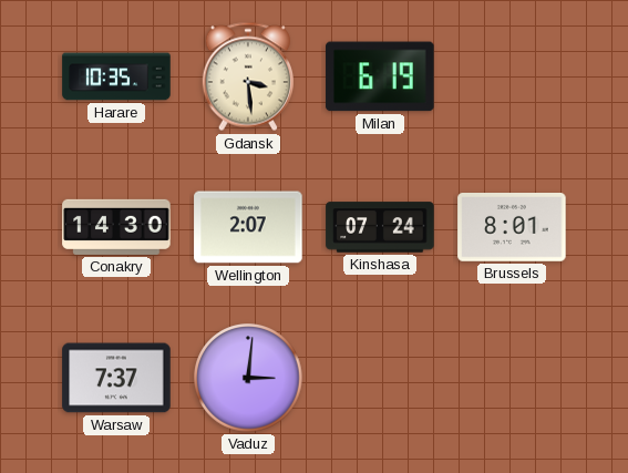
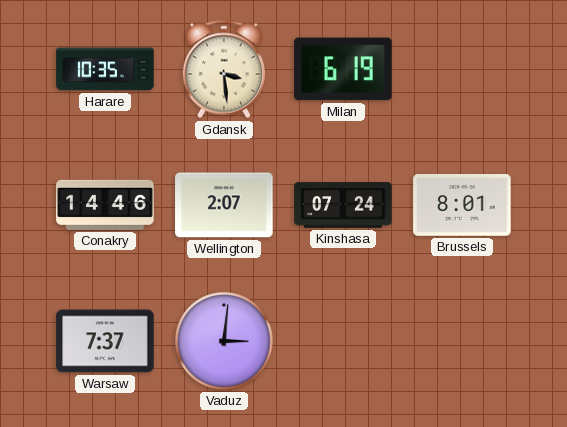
Conakry: 14:30 -> 14:46 (105, 205)
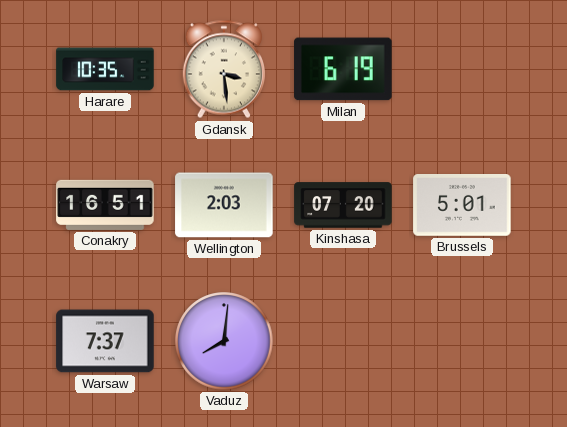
Conakry: 14:46 -> 16:51 (105, 205)
Wellington: 2:07 -> 2:03 (224, 205)
Kinshasa: 07:24 -> 07:20 (343, 205)
Brussels: 8:01 -> 5:01 (462, 206)
Vaduz: 3:01 -> 8:01 (224, 341)
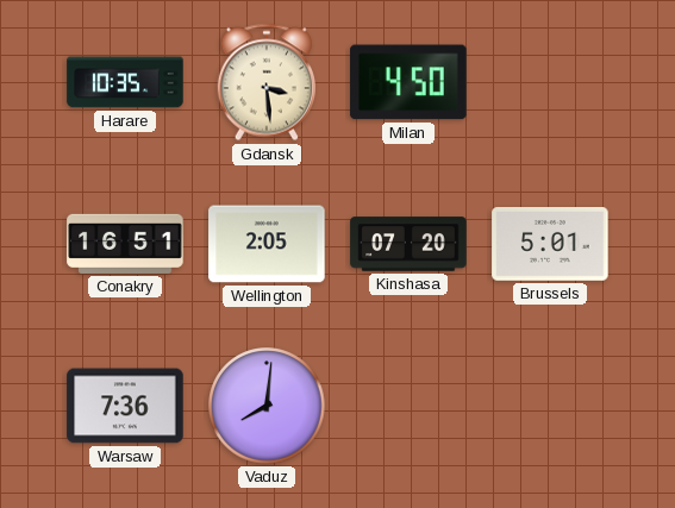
Milan: 6:19 -> 4:50 (408, 82)
Wellington: 2:03 -> 2:05 (267, 244)
Warsaw: 7:37 -> 7:36 (125, 406)
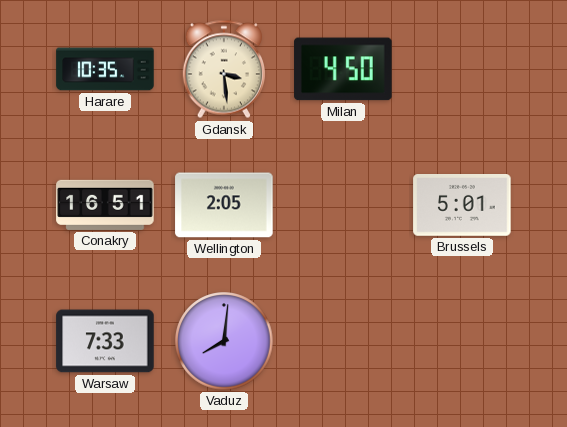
Kinshasa: 07:20 -> none (408, 244)
Warsaw: 7:36 -> 7:33 (105, 341)
